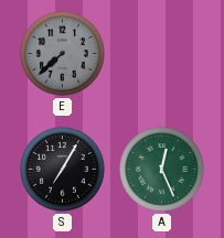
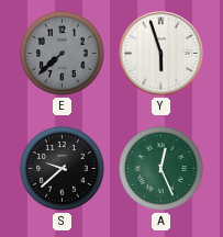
Y: none -> 5:57 (161, 54)
S: 7:05 -> 9:38 (63, 169)
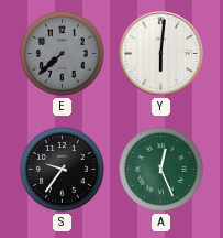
Y: 5:57 -> 6:01 (161, 54)
S: 9:38 -> 9:36 (63, 170)
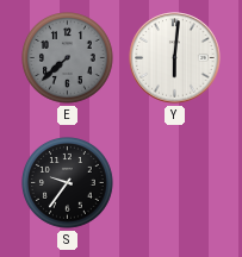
A: 12:26 -> none (161, 170)
